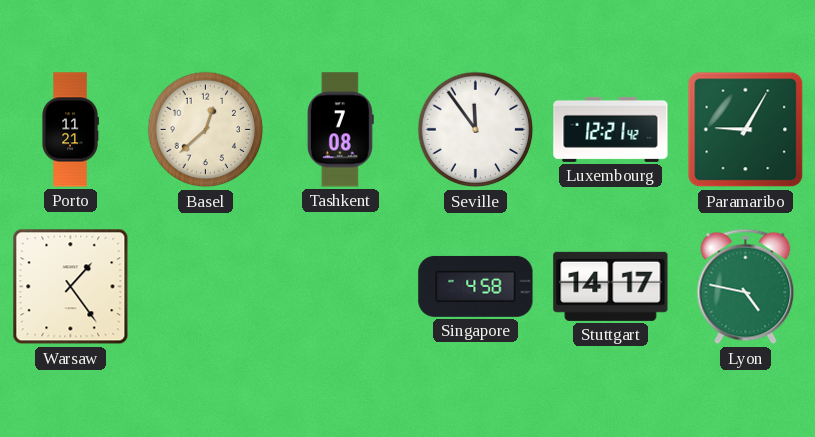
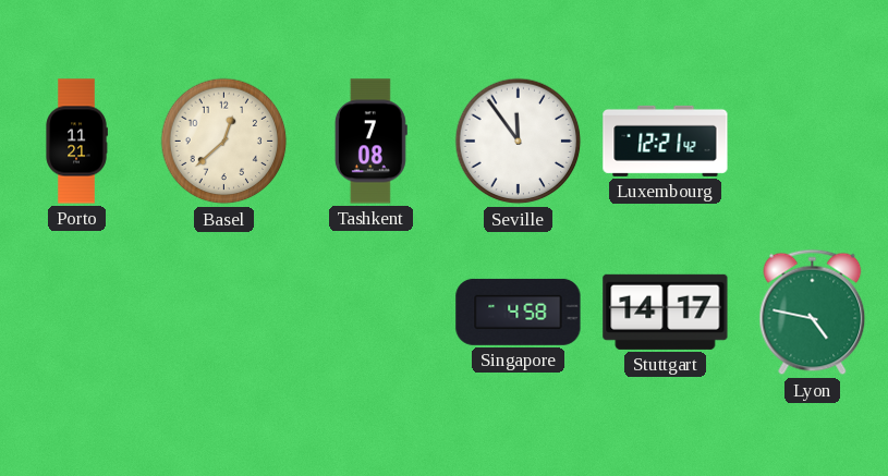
Paramaribo: 9:05 -> none (746, 130)
Warsaw: 1:24 -> none (71, 287)
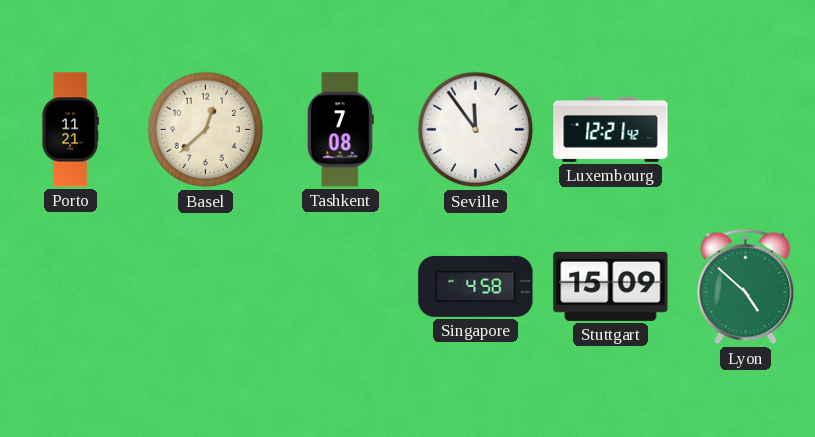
Stuttgart: 14:17 -> 15:09 (611, 286)
Lyon: 4:47 -> 4:52 (746, 287)
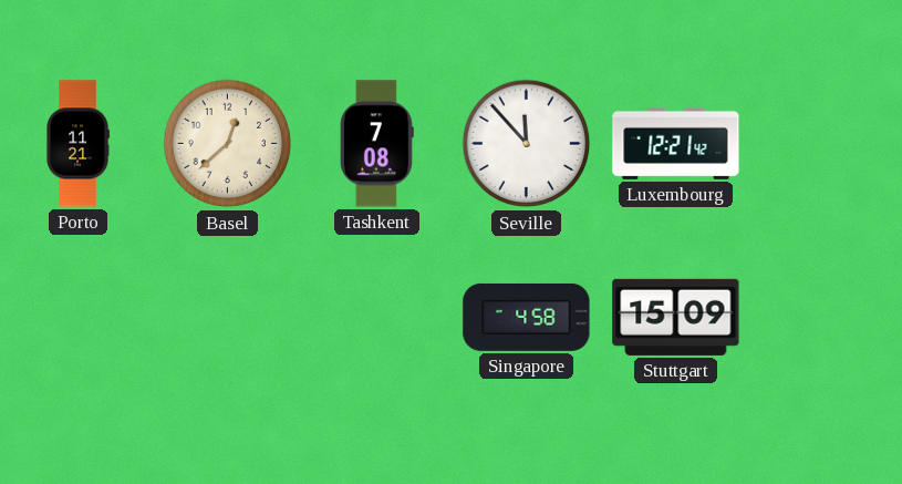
Seville: 11:54 -> 11:53 (527, 144)
Lyon: 4:52 -> none (746, 287)
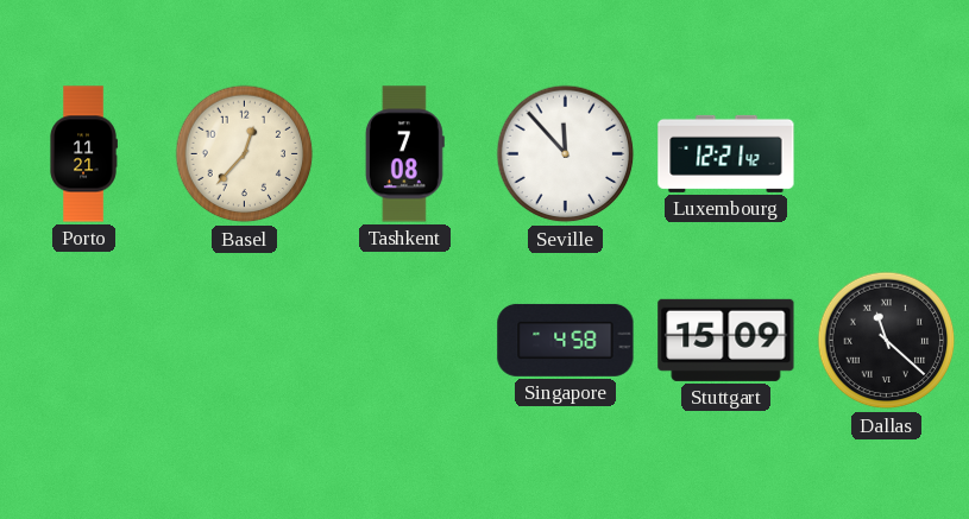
Basel: 12:38 -> 12:37 (245, 154)
Dallas: none -> 11:22 (887, 341)
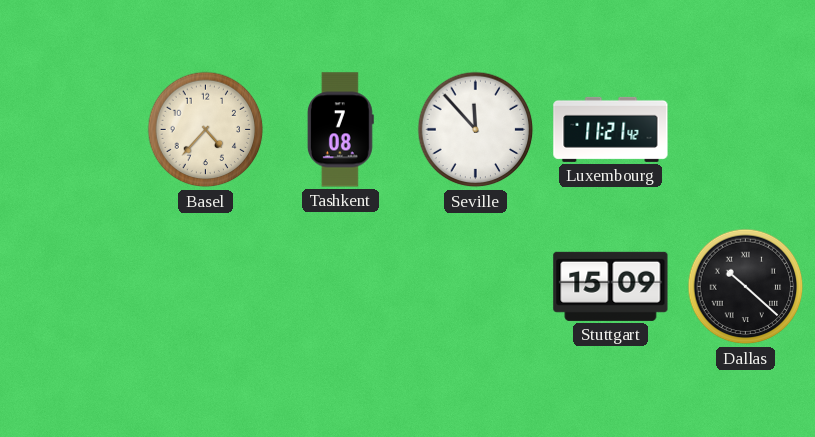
Porto: 11:21 -> none (83, 154)
Basel: 12:37 -> 4:37 (206, 130)
Luxembourg: 12:21 -> 11:21 (611, 129)
Singapore: 4:58 -> none (566, 340)
Dallas: 11:22 -> 10:22 (746, 287)
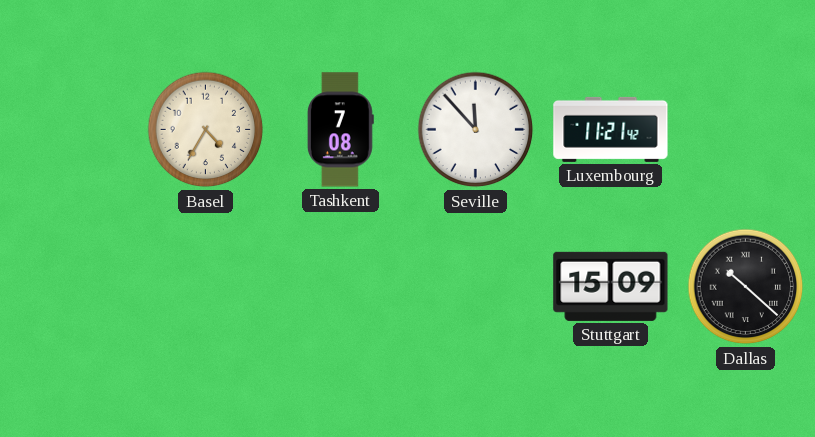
Basel: 4:37 -> 4:35 (206, 130)
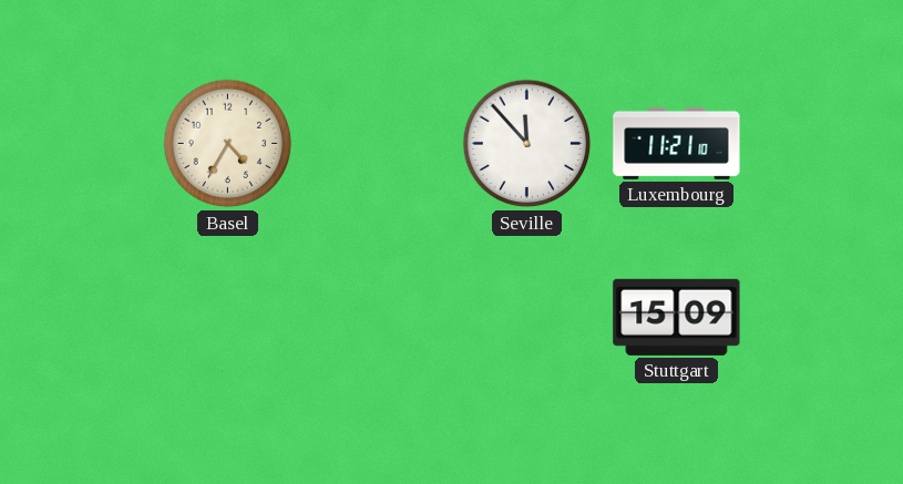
Tashkent: 7:08 -> none (340, 130)
Luxembourg: 11:21:42 -> 11:21:10 (677, 143)
Dallas: 10:22 -> none (746, 287)
